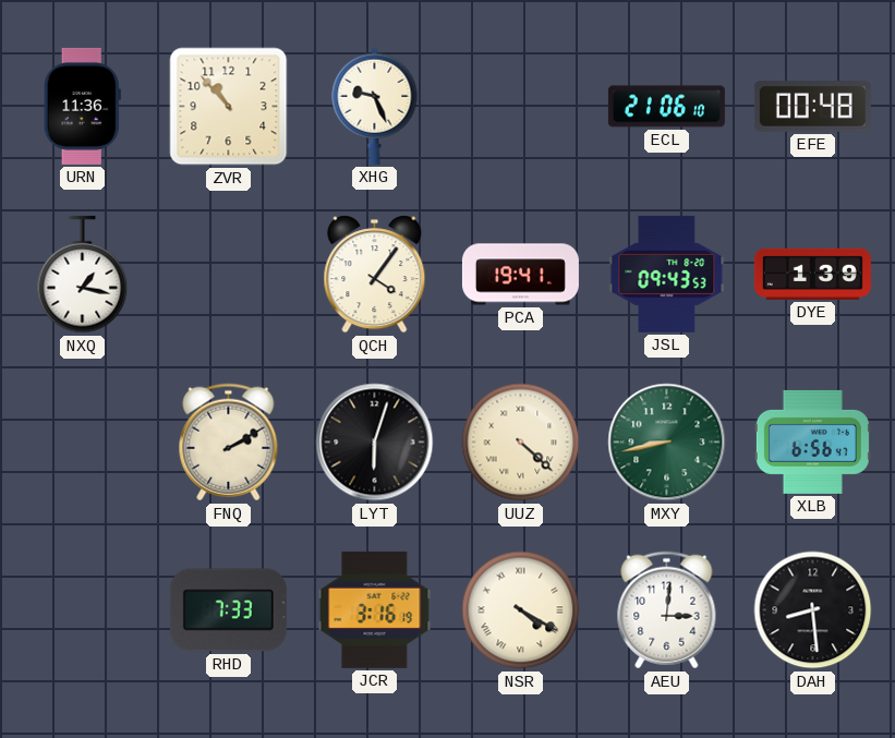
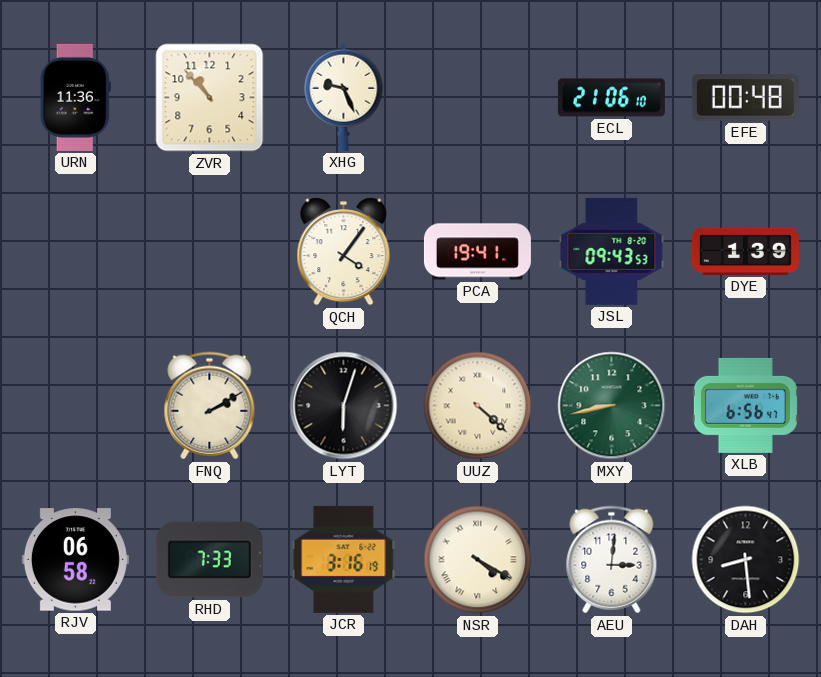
NXQ: 1:17 -> none (83, 275)
RJV: none -> 06:58 (75, 560)
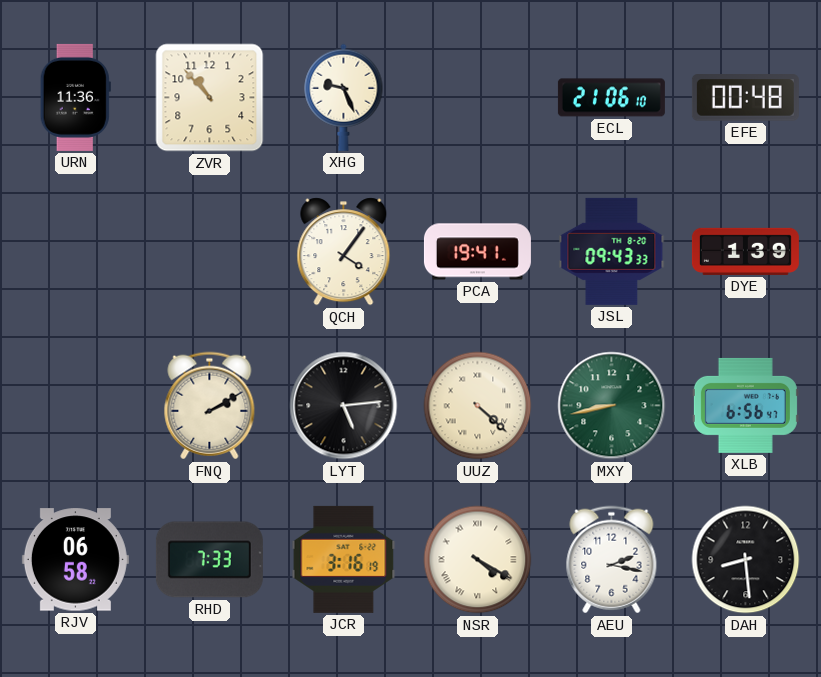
JSL: 09:43:53 -> 09:43:33 (612, 251)
LYT: 6:03 -> 5:14 (344, 406)
AEU: 3:01 -> 2:17 (612, 560)
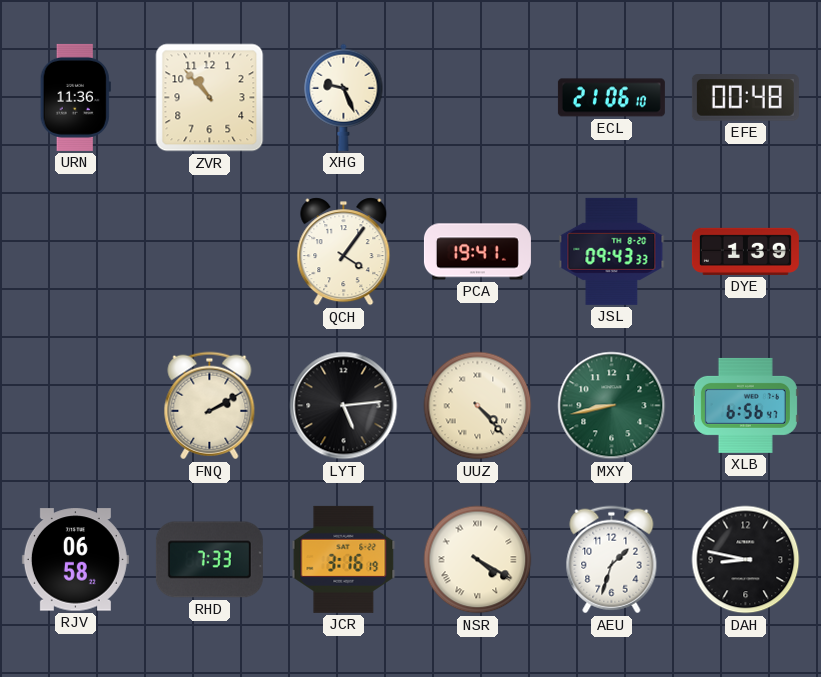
UUZ: 4:22 -> 4:23 (478, 406)
AEU: 2:17 -> 1:33 (612, 560)
DAH: 8:29 -> 8:47 (746, 560)
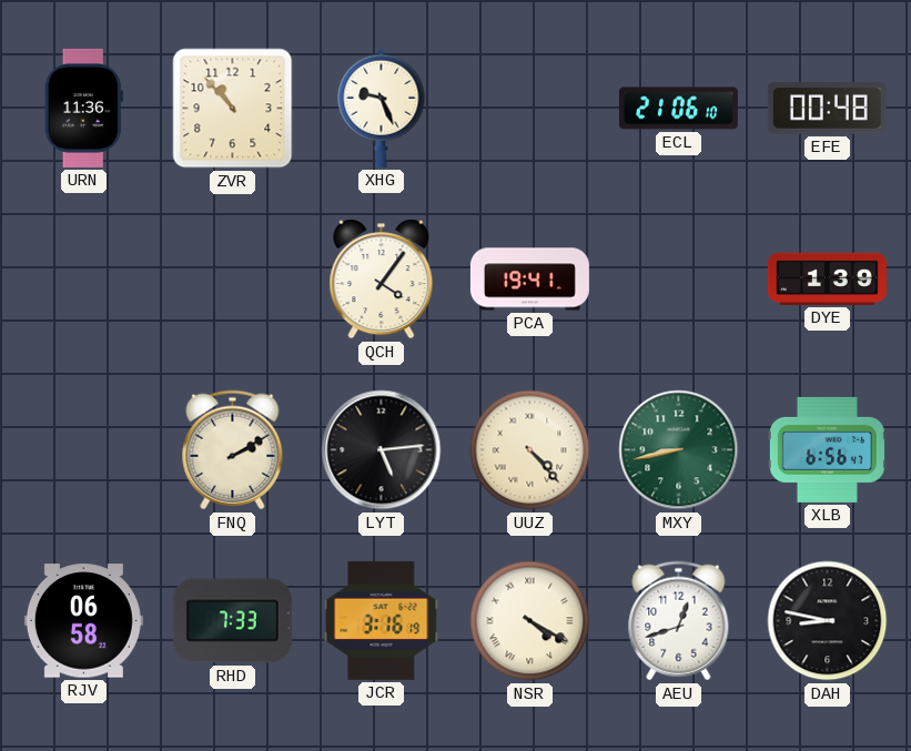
JSL: 09:43 -> none (612, 251)
AEU: 1:33 -> 12:42 (679, 621)
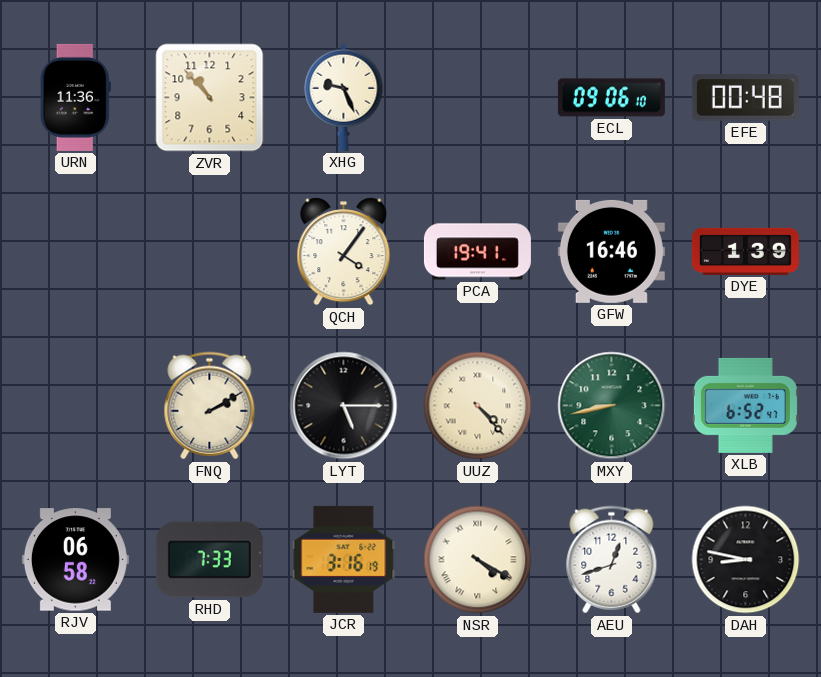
ECL: 21:06 -> 09:06 (611, 98)
GFW: none -> 16:46 (611, 251)
LYT: 5:14 -> 5:15 (344, 406)
XLB: 6:56 -> 6:52 (745, 405)
